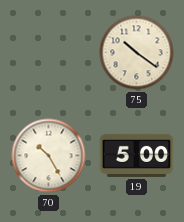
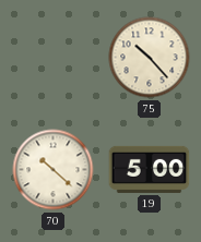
75: 10:21 -> 10:23 (150, 58)
70: 10:25 -> 10:22 (54, 170)
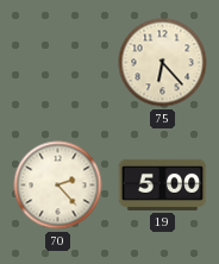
75: 10:23 -> 6:23 (163, 63)
70: 10:22 -> 2:23 (58, 186)
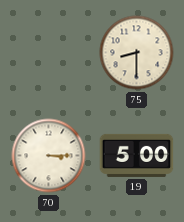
75: 6:23 -> 8:30 (137, 53)
70: 2:23 -> 3:15 (49, 156)
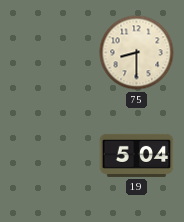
70: 3:15 -> none (49, 156)
19: 5:00 -> 5:04 (137, 155)
